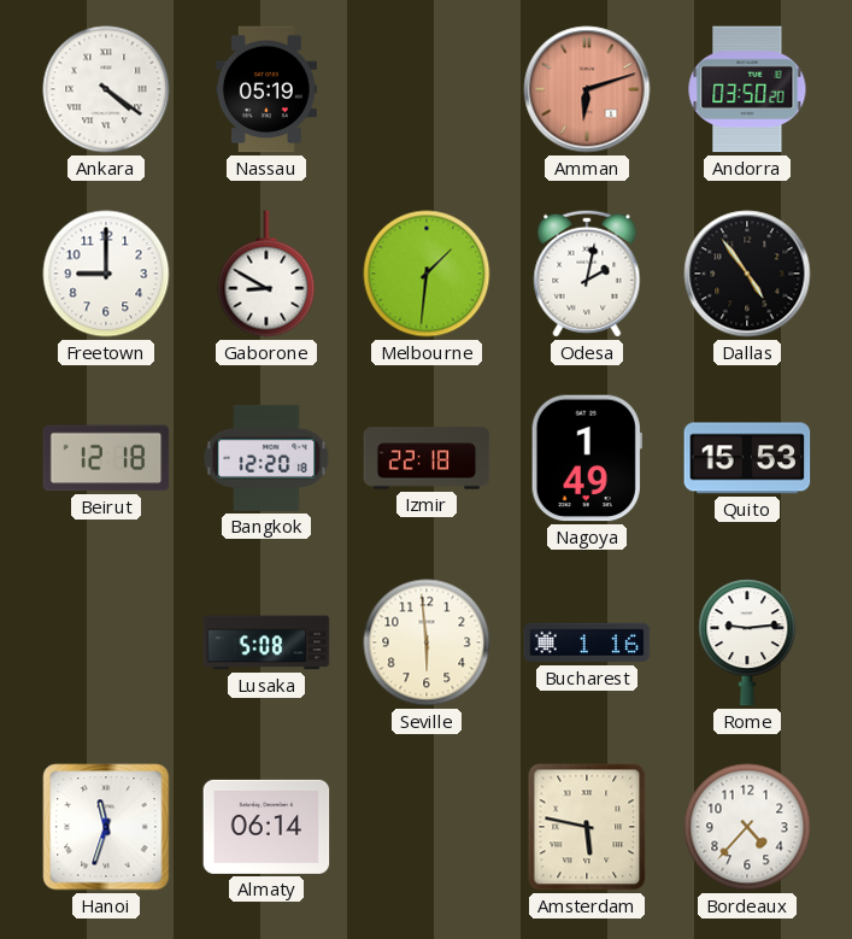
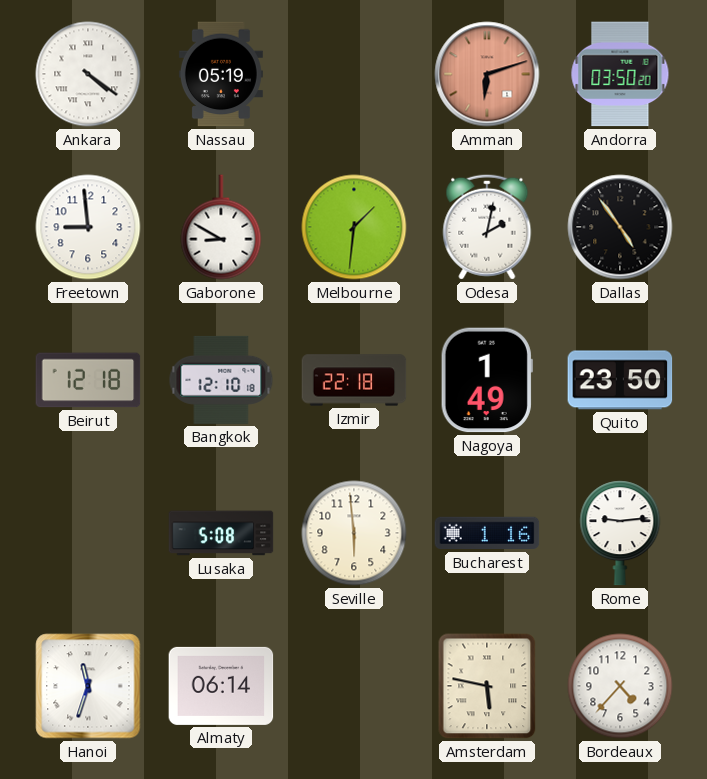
Freetown: 9:00 -> 8:59 (88, 227)
Bangkok: 12:20 -> 12:10 (221, 380)
Quito: 15:53 -> 23:50 (620, 380)
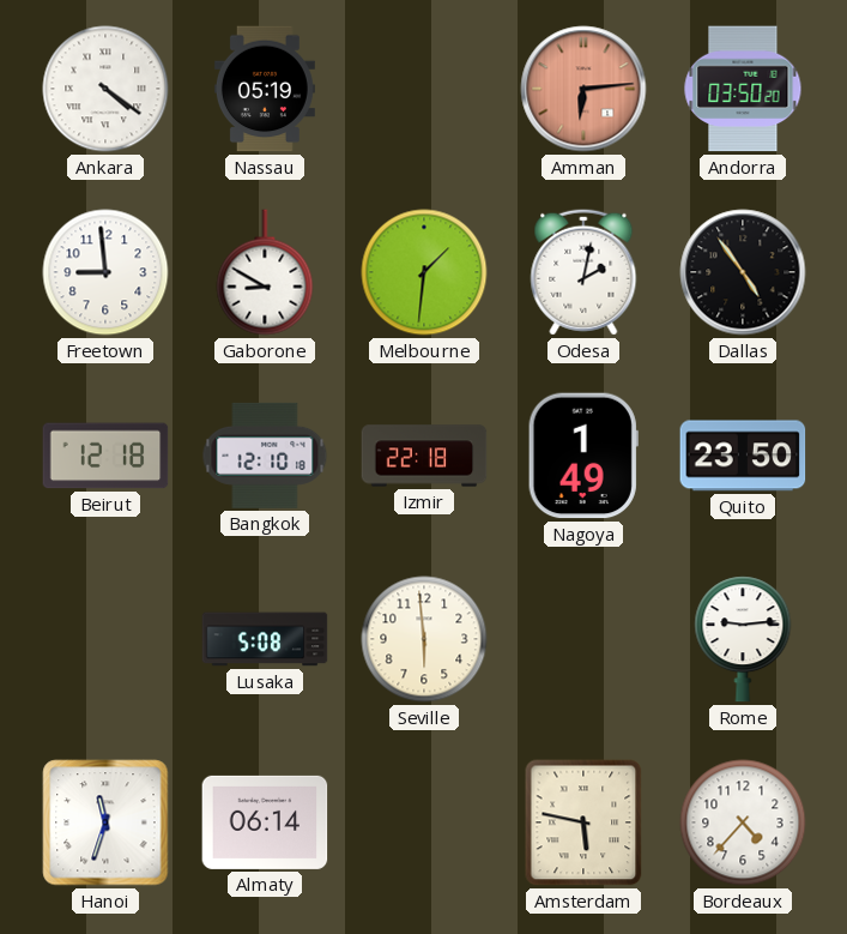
Amman: 6:12 -> 6:14 (583, 89)
Bucharest: 1:16 -> none (487, 533)
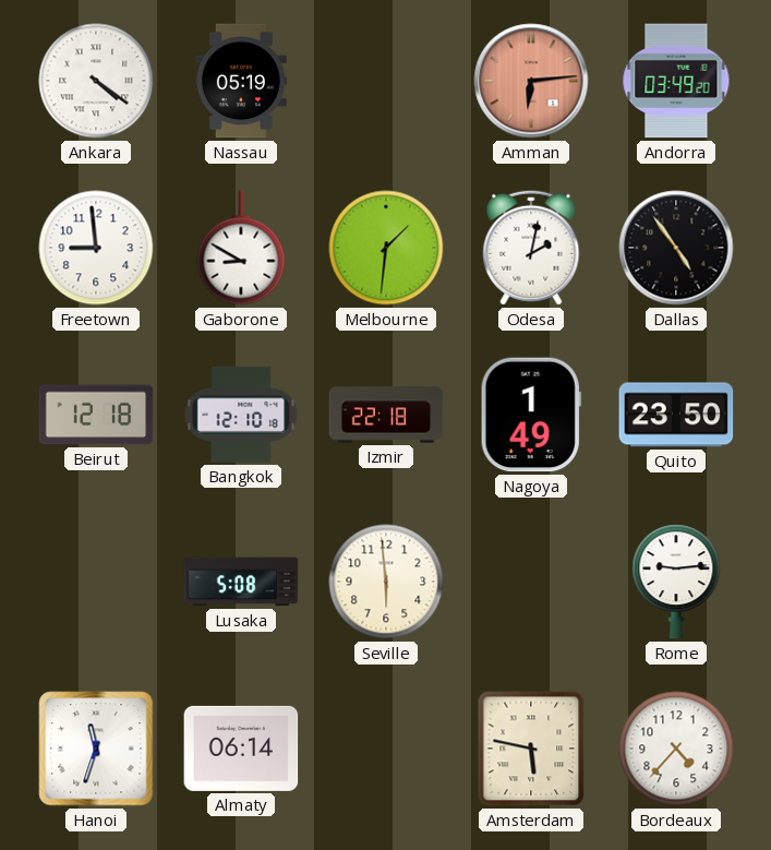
Andorra: 03:50 -> 03:49 (676, 81)
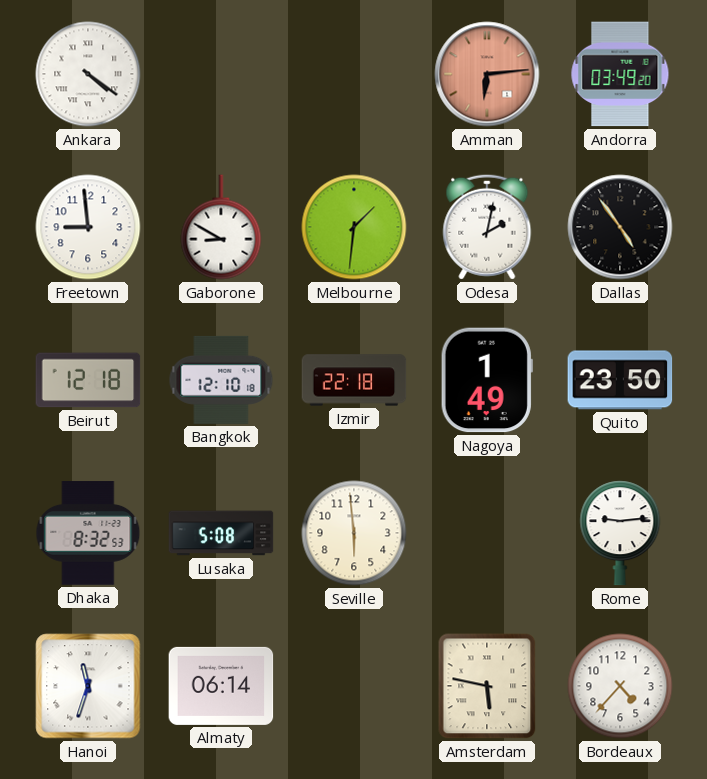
Nassau: 05:19 -> none (241, 81)
Dhaka: none -> 8:32 (88, 533)
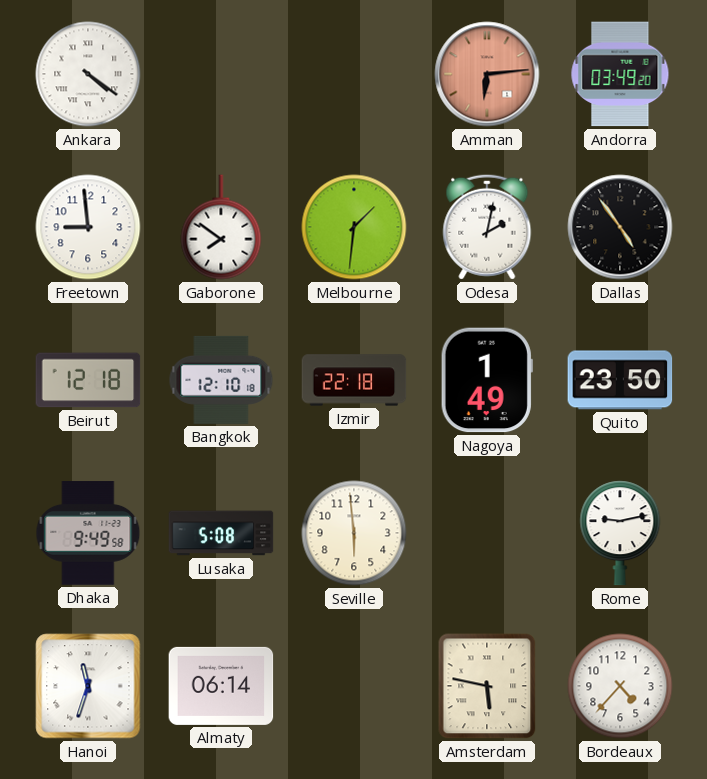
Gaborone: 8:50 -> 7:51 (221, 227)
Dhaka: 8:32 -> 9:49 (88, 533)
Rome: 9:14 -> 9:13 (620, 533)
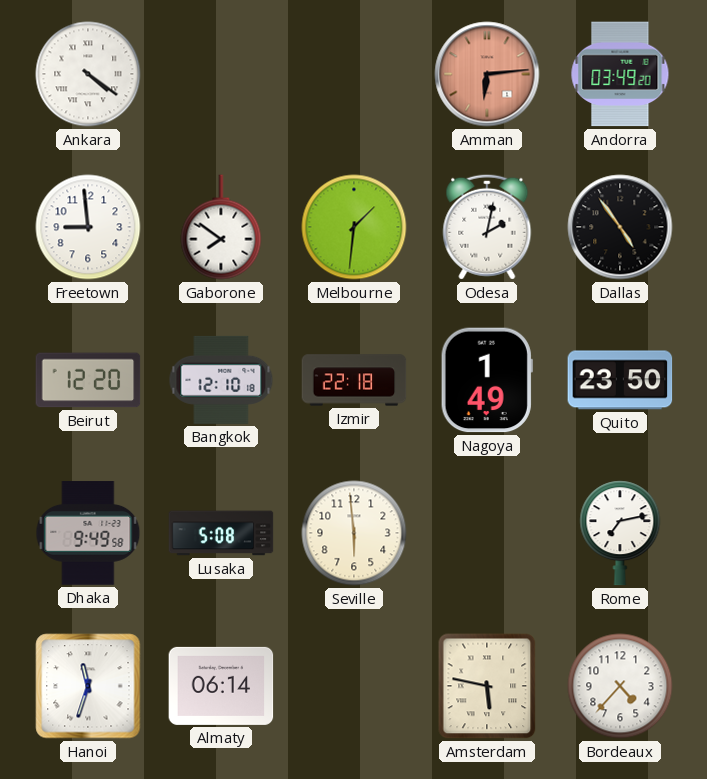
Beirut: 12:18 -> 12:20 (88, 380)
Rome: 9:13 -> 7:13 (620, 533)
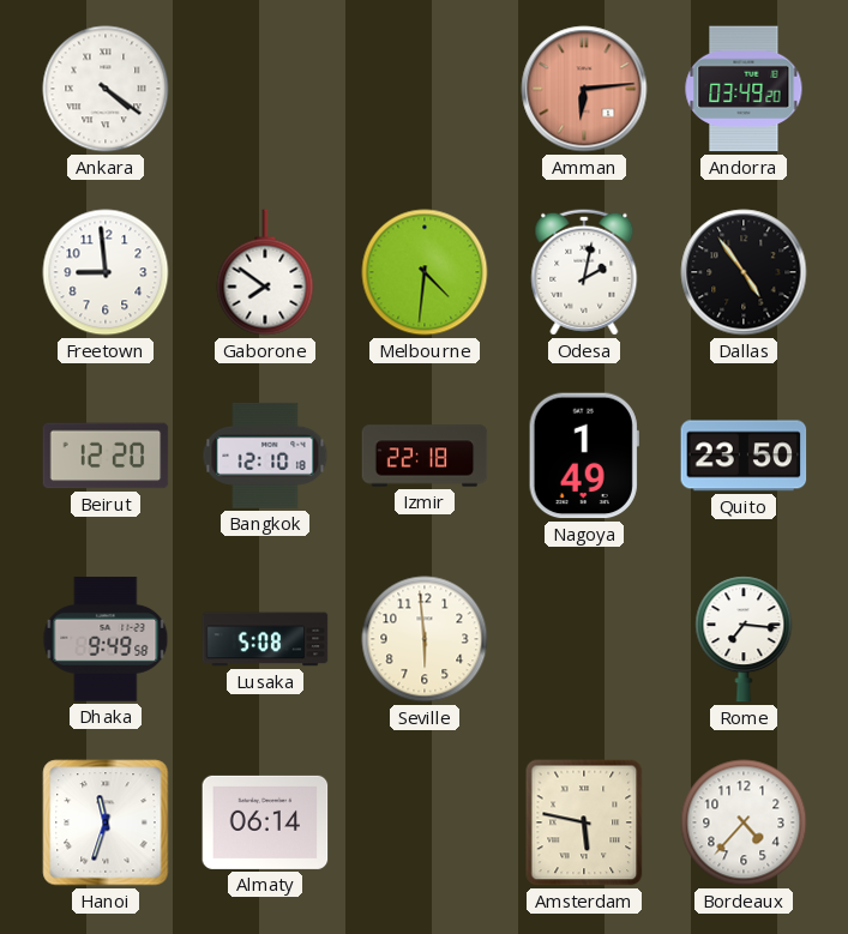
Melbourne: 1:31 -> 4:31 (425, 272)
Rome: 7:13 -> 7:16 (744, 639)
